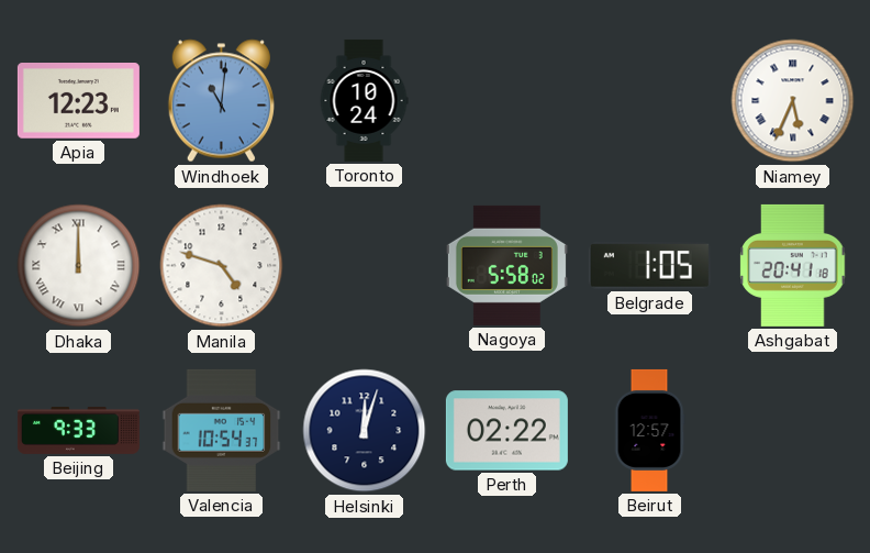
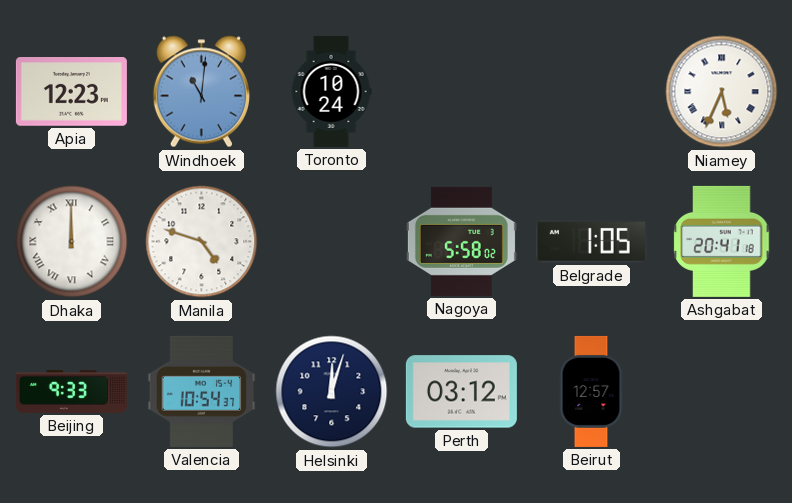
Perth: 02:22 -> 03:12 (461, 392)
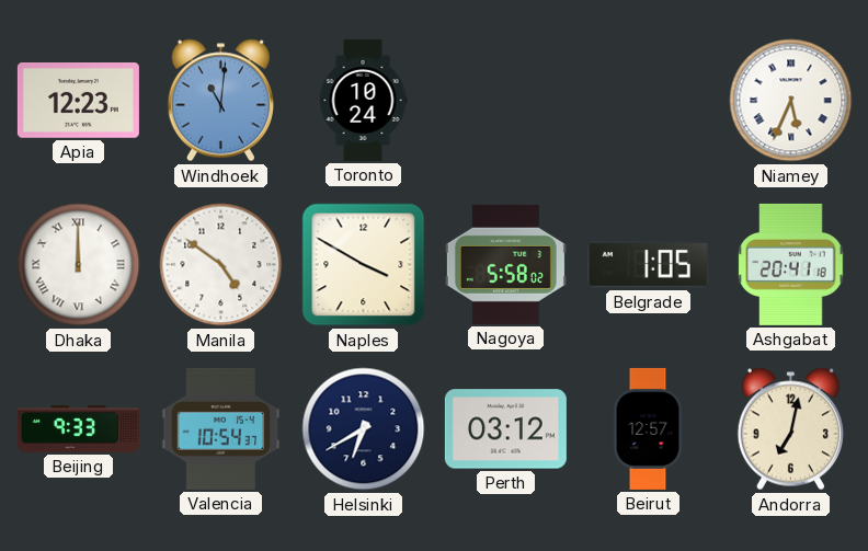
Manila: 4:48 -> 4:51 (221, 265)
Naples: none -> 3:50 (364, 265)
Helsinki: 12:03 -> 6:40 (364, 429)
Andorra: none -> 7:02 (790, 429)
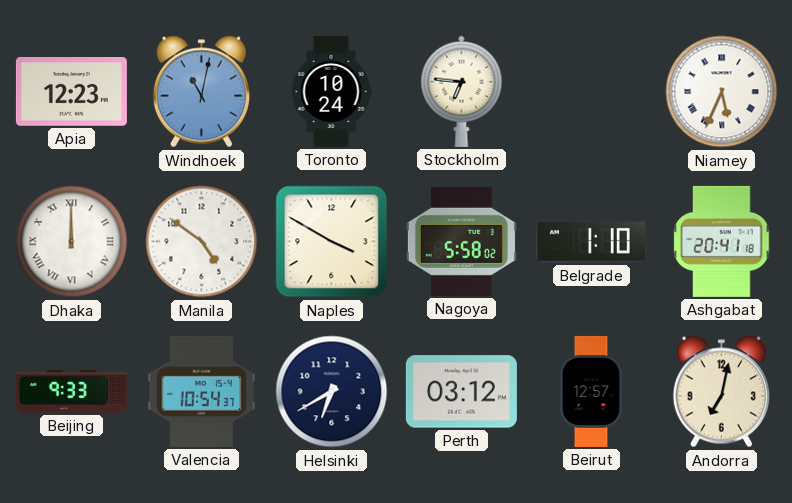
Windhoek: 11:01 -> 11:02 (201, 92)
Stockholm: none -> 6:46 (462, 91)
Belgrade: 1:05 -> 1:10 (591, 242)
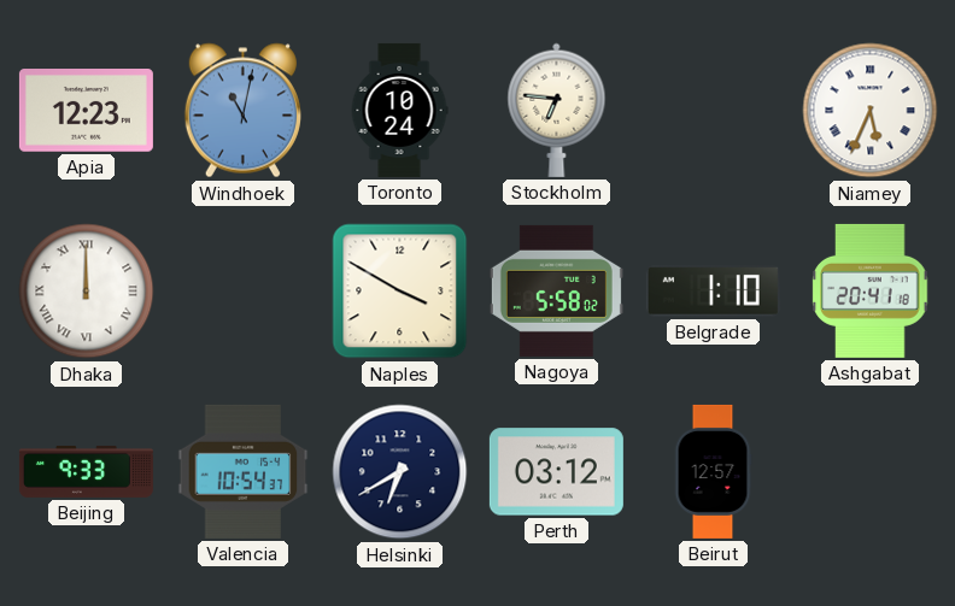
Manila: 4:51 -> none (202, 242)
Andorra: 7:02 -> none (721, 392)
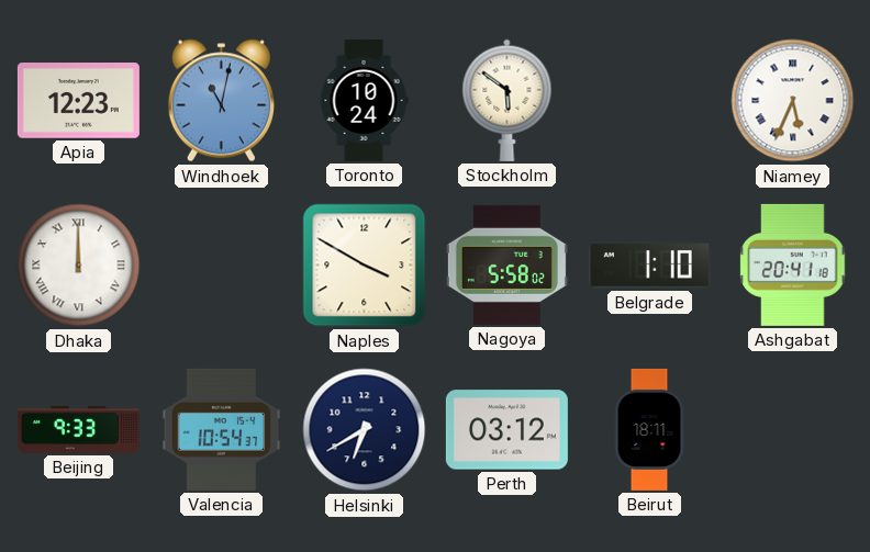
Stockholm: 6:46 -> 5:51 (507, 100)
Beirut: 12:57 -> 18:11 (649, 429)
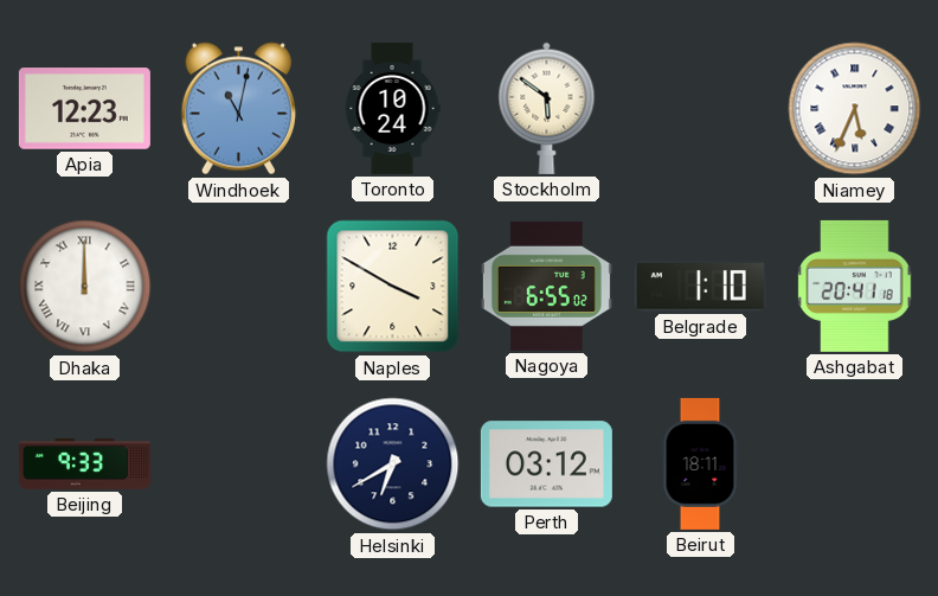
Nagoya: 5:58 -> 6:55 (546, 286)
Valencia: 10:54 -> none (222, 429)
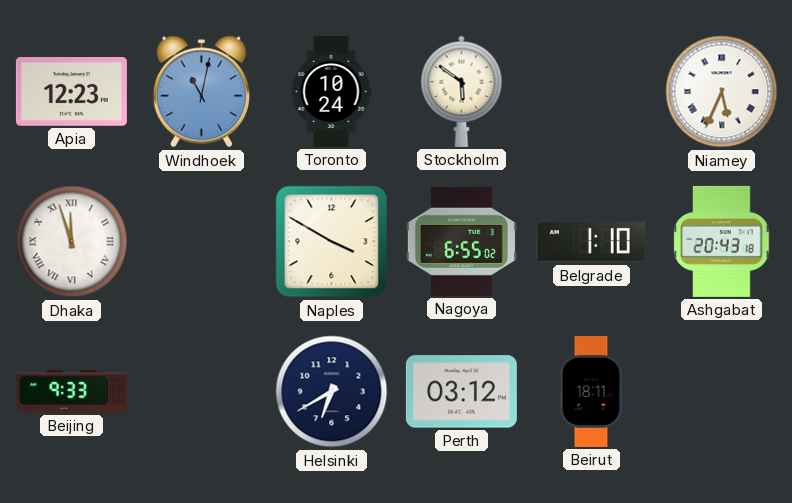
Dhaka: 12:00 -> 11:57 (72, 242)
Ashgabat: 20:41 -> 20:43 (722, 241)
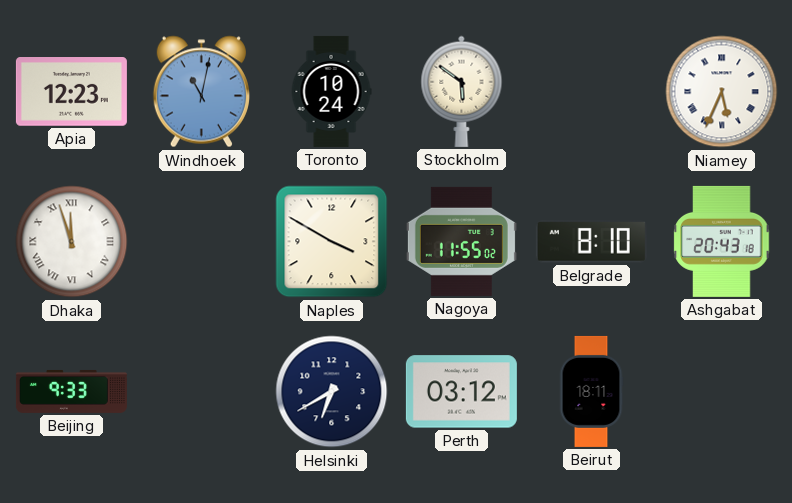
Nagoya: 6:55 -> 11:55 (461, 241)
Belgrade: 1:10 -> 8:10 (591, 242)
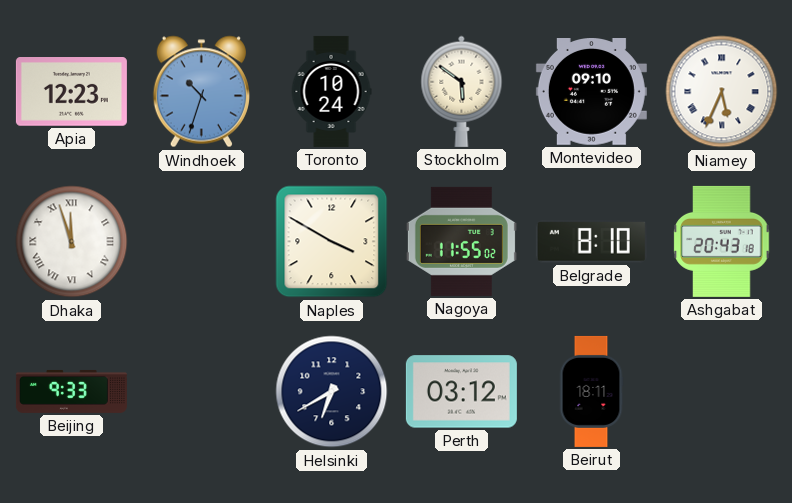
Windhoek: 11:02 -> 10:33 (201, 92)
Montevideo: none -> 09:10 (591, 92)
